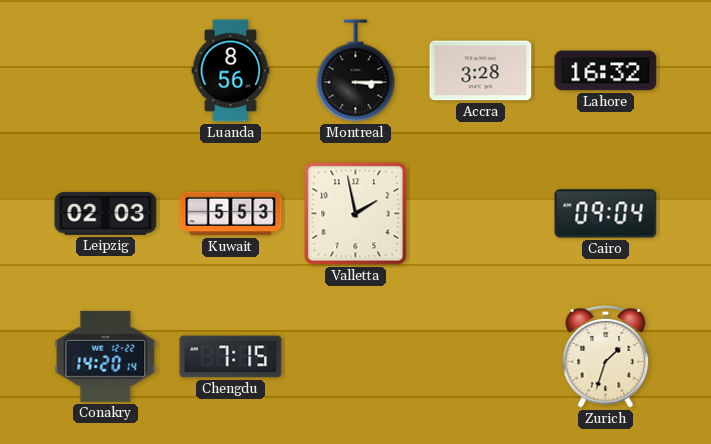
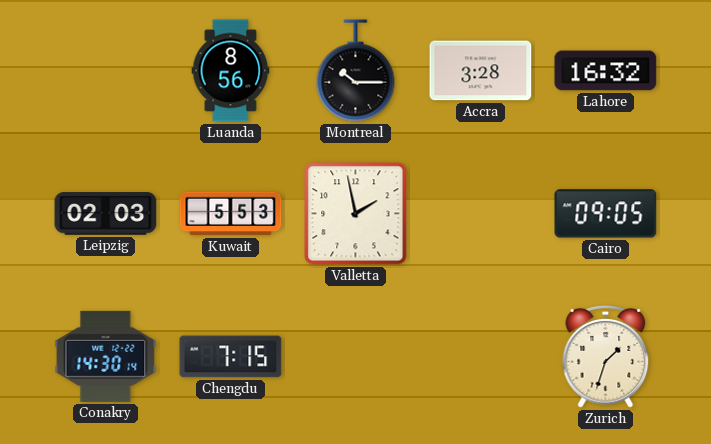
Montreal: 3:15 -> 10:15 (356, 71)
Cairo: 09:04 -> 09:05 (606, 214)
Conakry: 14:20 -> 14:30 (106, 356)
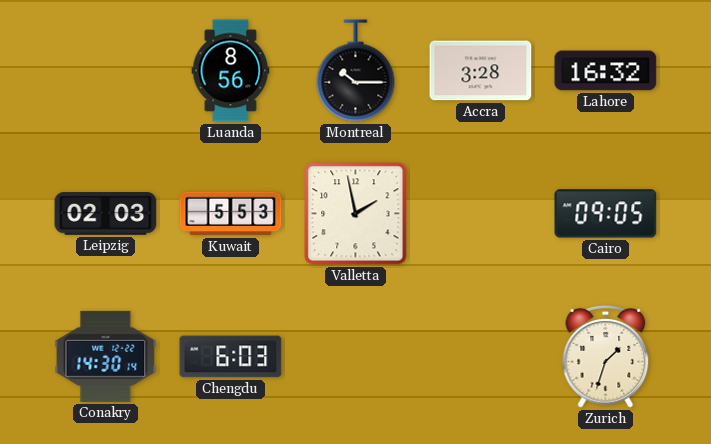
Chengdu: 7:15 -> 6:03 (231, 357)
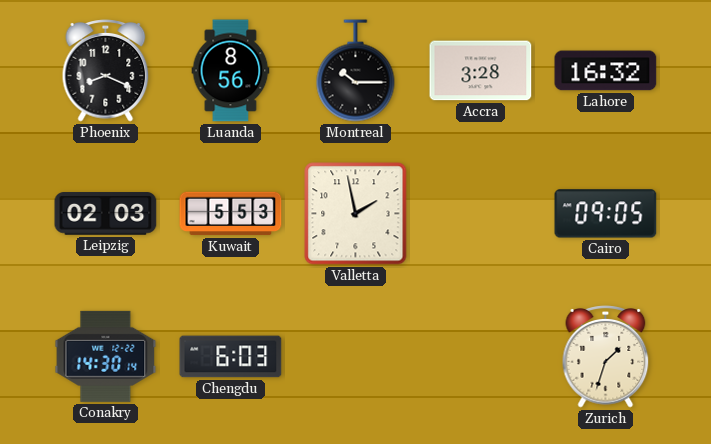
Phoenix: none -> 8:19 (106, 71)
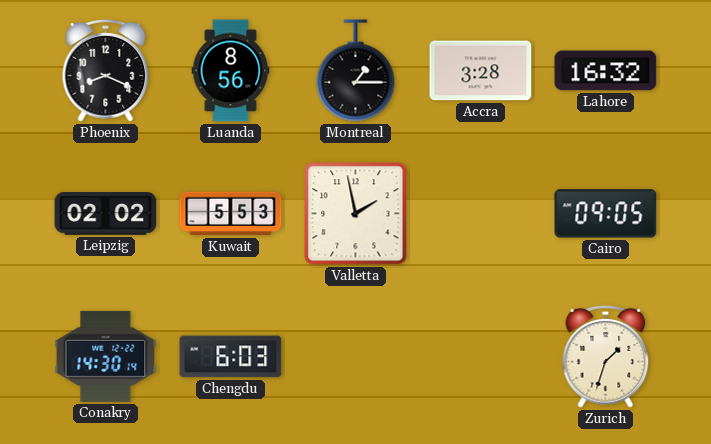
Montreal: 10:15 -> 1:15 (356, 71)
Leipzig: 02:03 -> 02:02 (106, 214)
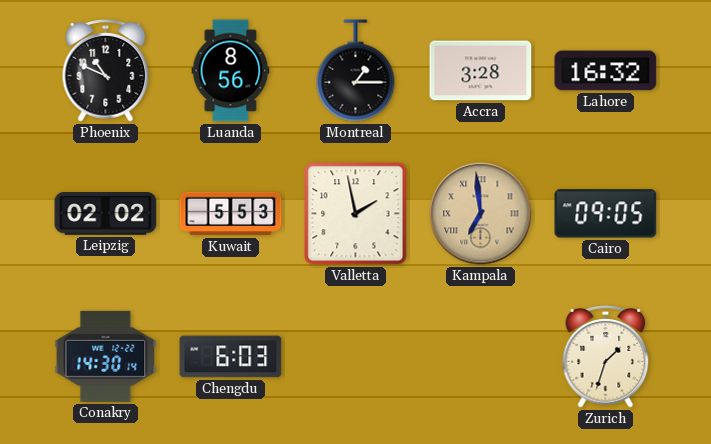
Phoenix: 8:19 -> 10:49 (106, 71)
Kampala: none -> 6:59 (481, 214)
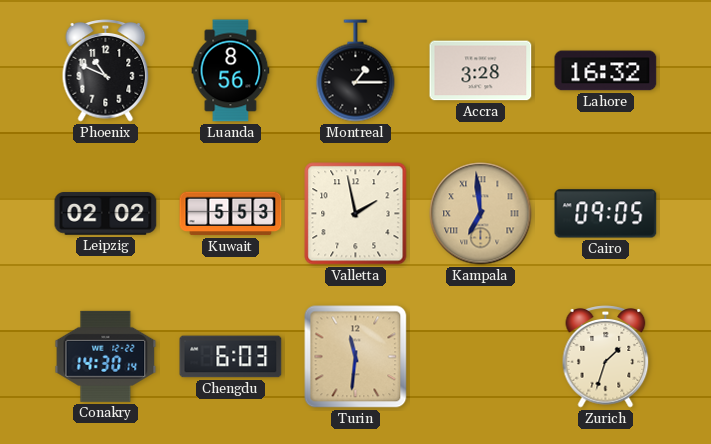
Turin: none -> 11:31 (356, 357)
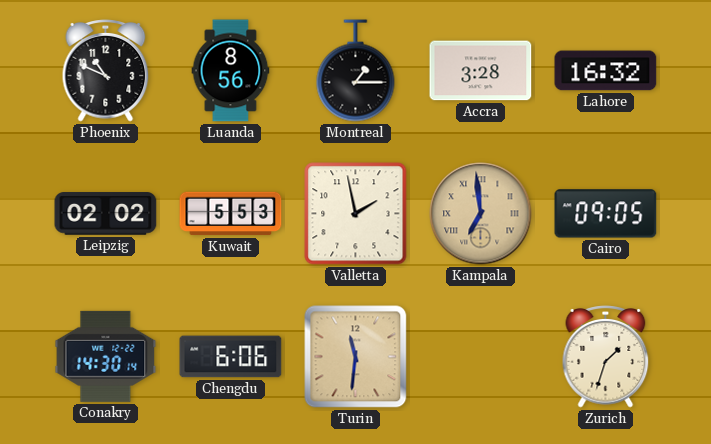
Chengdu: 6:03 -> 6:06 (231, 357)
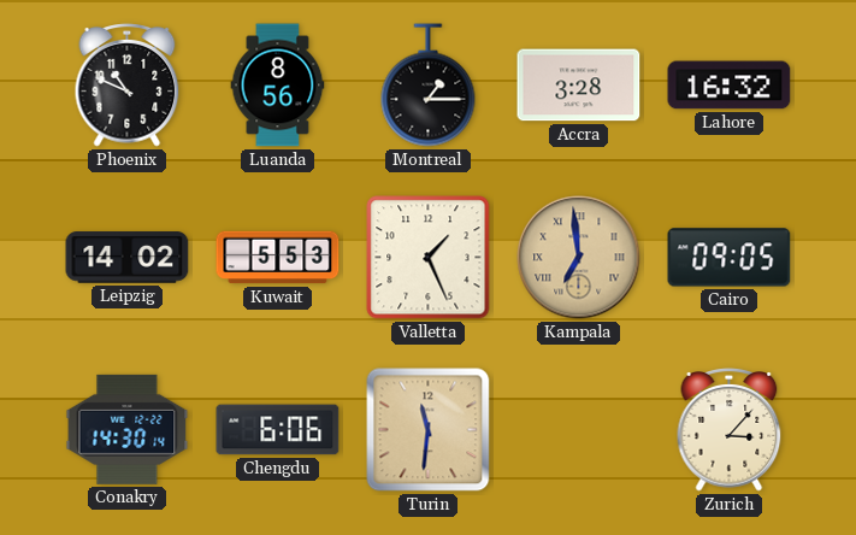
Leipzig: 02:02 -> 14:02 (128, 258)
Valletta: 1:58 -> 1:26 (429, 258)
Zurich: 1:33 -> 3:07 (730, 430)
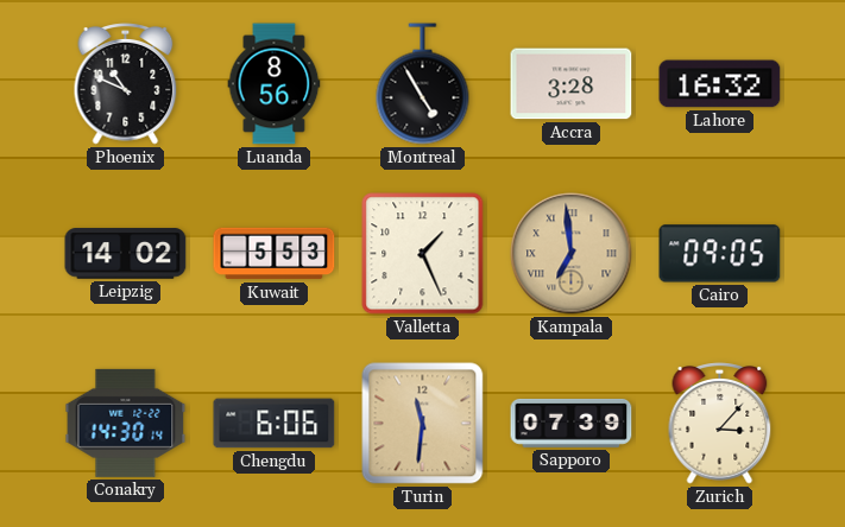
Montreal: 1:15 -> 4:55 (423, 84)
Sapporo: none -> 07:39 (572, 423)
